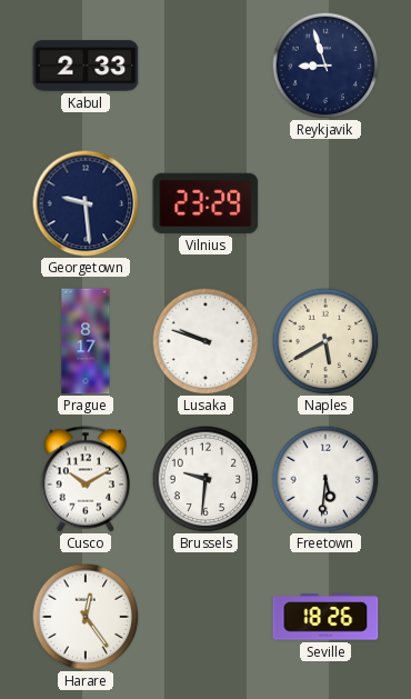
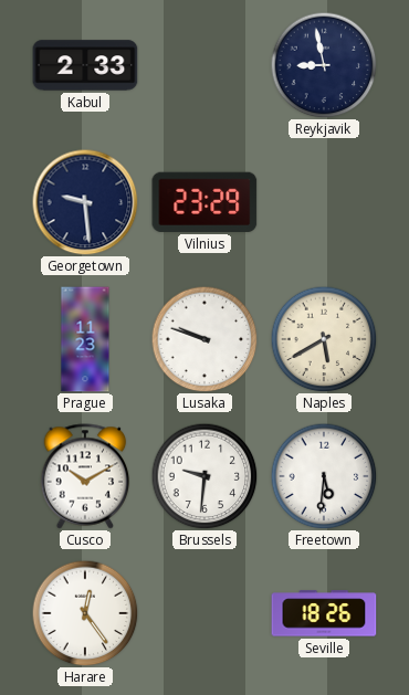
Reykjavik: 8:57 -> 8:58 (324, 65)
Prague: 8:17 -> 11:23 (85, 339)
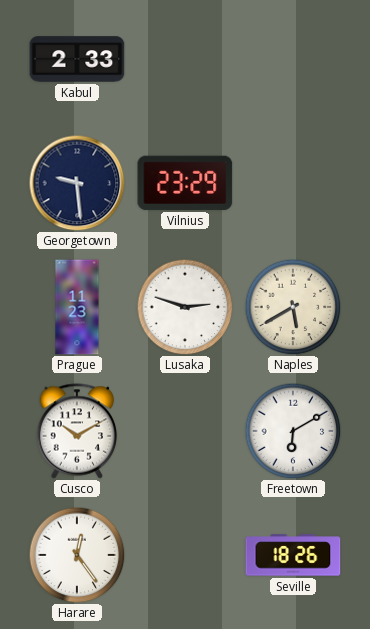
Reykjavik: 8:58 -> none (324, 65)
Lusaka: 9:48 -> 2:48 (185, 307)
Brussels: 9:31 -> none (204, 476)
Freetown: 5:31 -> 6:10 (293, 431)
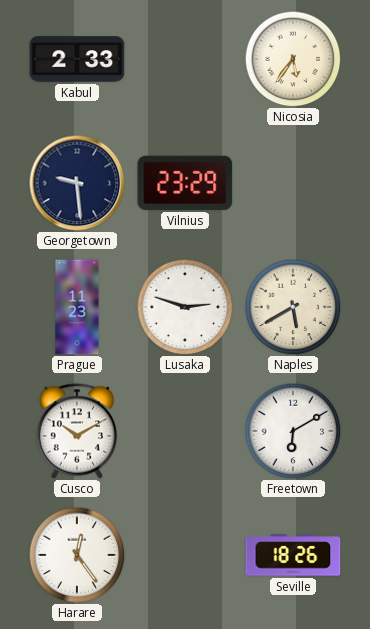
Nicosia: none -> 5:36 (293, 59)
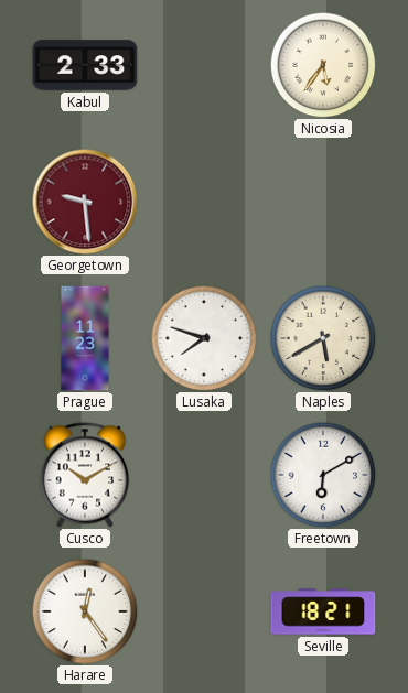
Georgetown dial: navy -> burgundy (85, 202)
Vilnius: 23:29 -> none (185, 183)
Lusaka: 2:48 -> 7:48 (204, 338)
Seville: 18:26 -> 18:21 (323, 611)
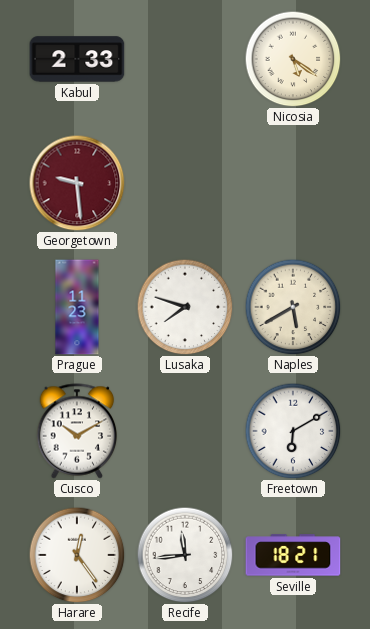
Nicosia: 5:36 -> 5:21 (293, 59)
Recife: none -> 11:44 (185, 555)
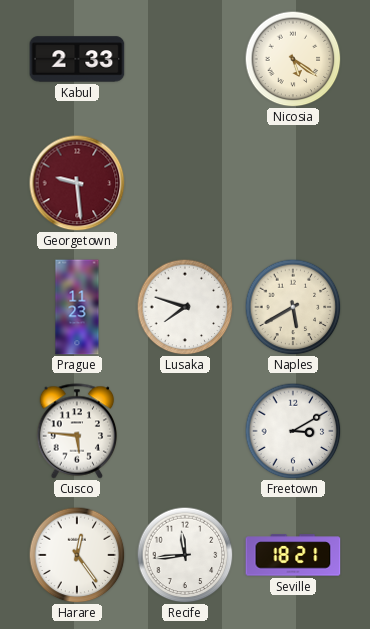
Cusco: 10:10 -> 5:46 (77, 431)
Freetown: 6:10 -> 3:10 (293, 431)
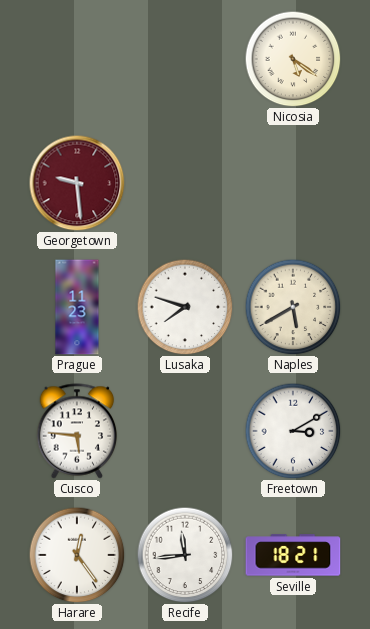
Kabul: 2:33 -> none (77, 59)
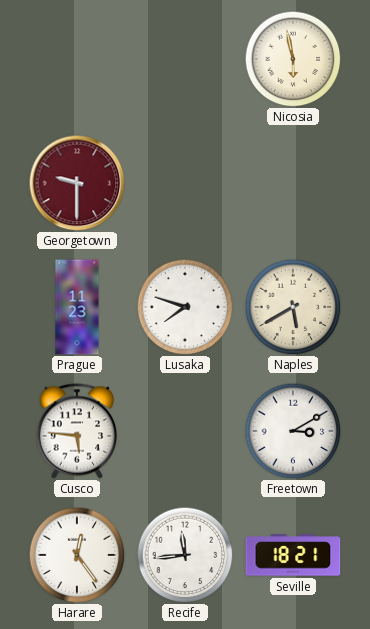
Nicosia: 5:21 -> 5:58 (293, 59)
Georgetown: 9:29 -> 9:30 (77, 183)
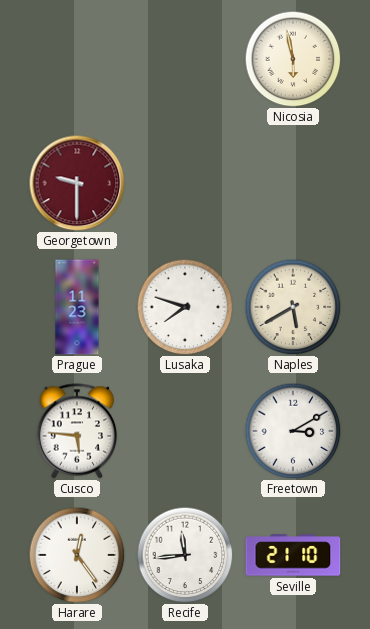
Seville: 18:21 -> 21:10 (293, 555)
